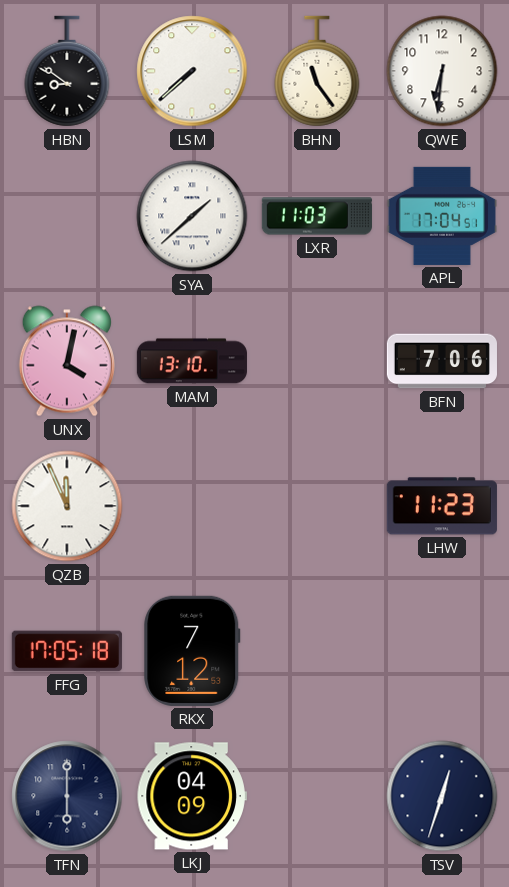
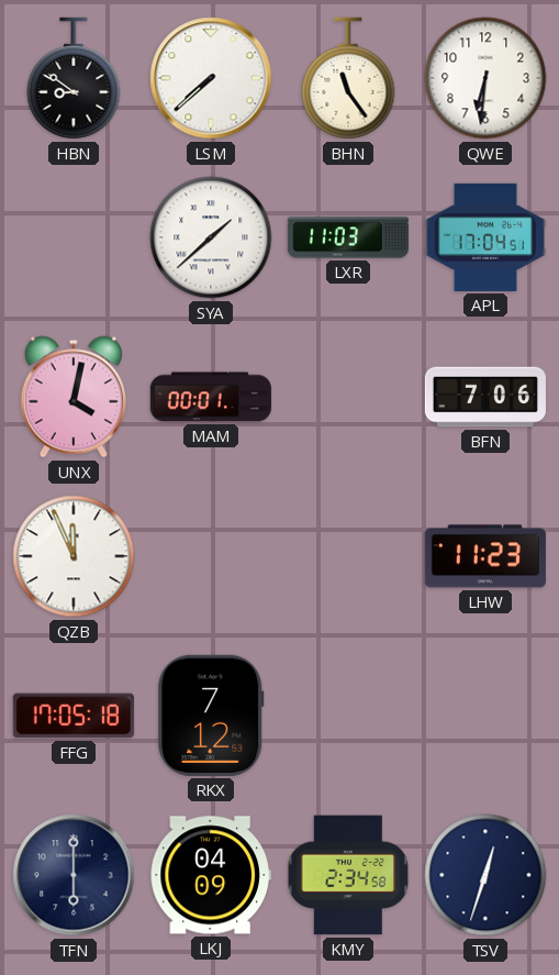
MAM: 13:10 -> 00:01 (211, 397)
KMY: none -> 2:34 (348, 875)
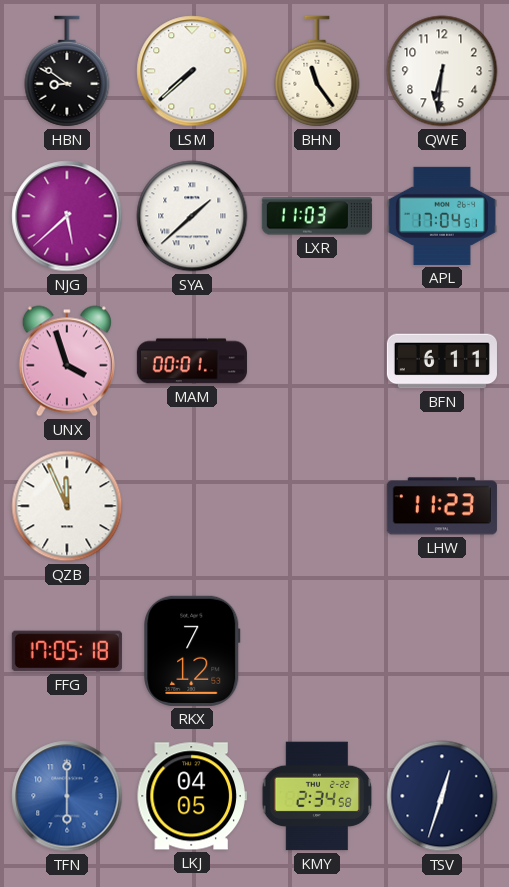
NJG: none -> 5:38 (67, 216)
UNX: 4:02 -> 3:57 (67, 361)
BFN: 7:06 -> 6:11 (442, 361)
TFN dial: navy -> blue (67, 796)
LKJ: 04:09 -> 04:05 (192, 796)
